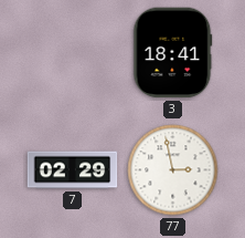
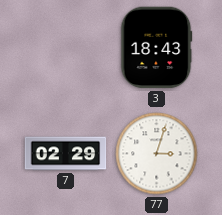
3: 18:41 -> 18:43 (157, 48)
77: 2:58 -> 3:03 (157, 154)
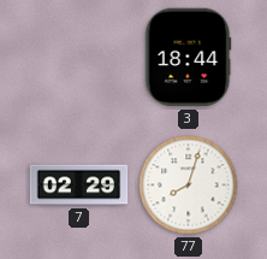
3: 18:43 -> 18:44 (189, 58)
77: 3:03 -> 8:03 (189, 186)
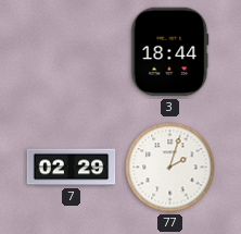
77: 8:03 -> 2:03 (170, 168)
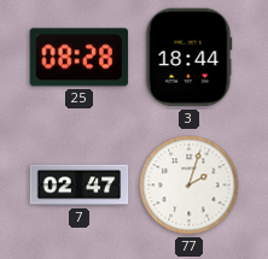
25: none -> 08:28 (80, 58)
7: 02:29 -> 02:47 (80, 186)
